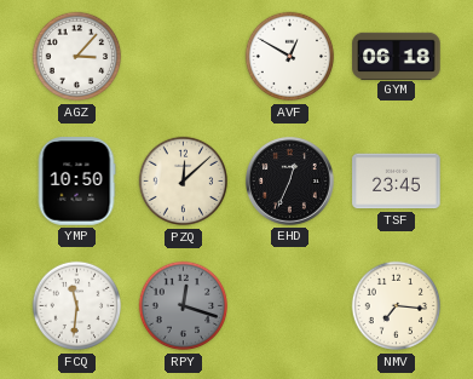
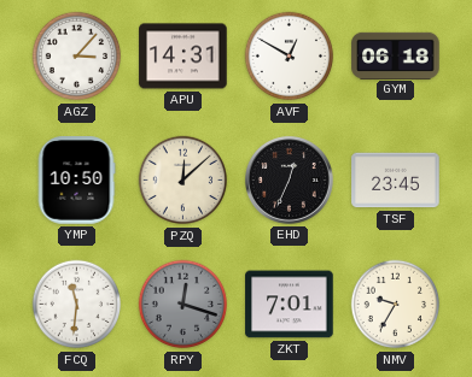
APU: none -> 14:31 (183, 57)
ZKT: none -> 7:01 (290, 305)
NMV: 7:16 -> 9:35 (396, 305)
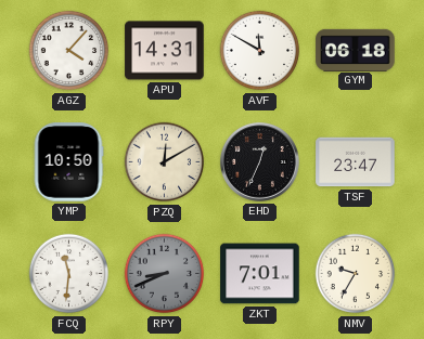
AGZ: 3:07 -> 4:07 (69, 51)
AVF: 12:50 -> 11:50 (260, 51)
PZQ: 12:08 -> 12:10 (165, 162)
TSF: 23:45 -> 23:47 (356, 162)
RPY: 12:18 -> 8:41 (165, 274)
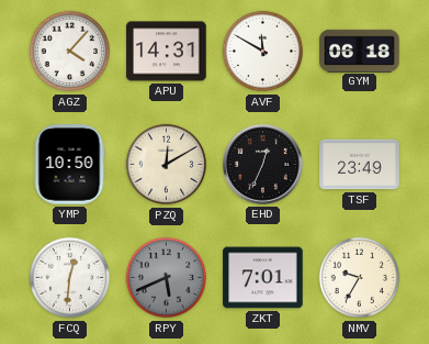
TSF: 23:47 -> 23:49 (360, 165)
FCQ: 11:31 -> 12:31 (70, 278)
RPY: 8:41 -> 5:41 (167, 278)
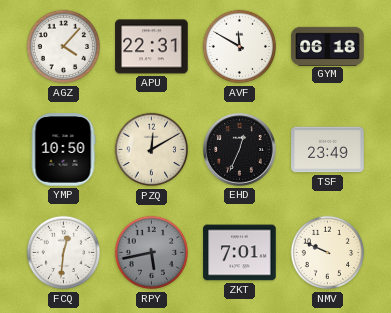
APU: 14:31 -> 22:31 (152, 47)
RPY: 5:41 -> 5:43 (152, 253)
NMV: 9:35 -> 9:49 (328, 253)
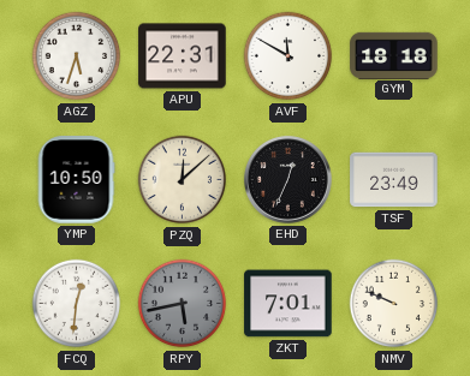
AGZ: 4:07 -> 5:33 (77, 56)
GYM: 06:18 -> 18:18 (394, 55)
PZQ: 12:10 -> 12:08 (183, 180)
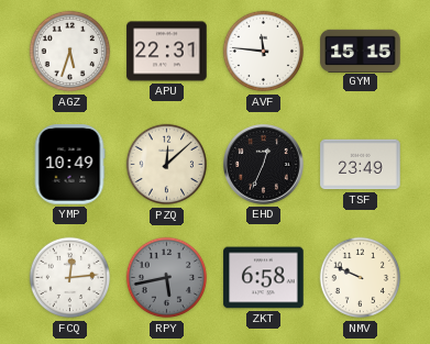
AVF: 11:50 -> 11:46 (264, 52)
GYM: 18:18 -> 15:15 (361, 51)
YMP: 10:50 -> 10:49 (69, 165)
FCQ: 12:31 -> 12:14 (70, 278)
ZKT: 7:01 -> 6:58 (264, 278)
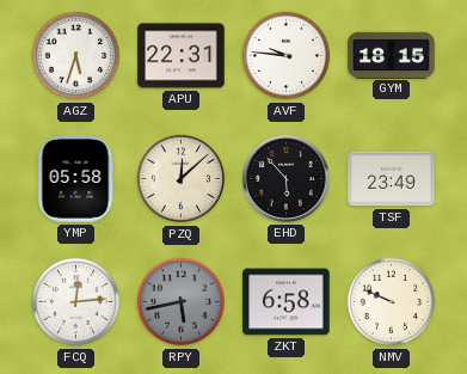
AVF: 11:46 -> 9:46 (287, 56)
GYM: 15:15 -> 18:15 (392, 55)
YMP: 10:49 -> 05:58 (75, 179)
EHD: 12:34 -> 5:53 (287, 179)
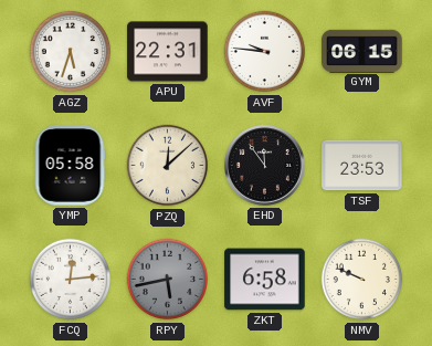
GYM: 18:15 -> 06:15 (362, 51)
EHD: 5:53 -> 11:54 (265, 166)
TSF: 23:49 -> 23:53 (362, 166)
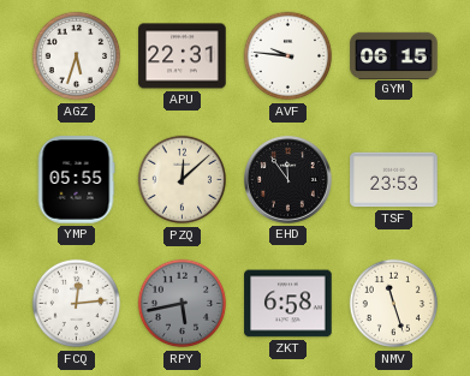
YMP: 05:58 -> 05:55 (76, 180)
NMV: 9:49 -> 11:27 (394, 304)
